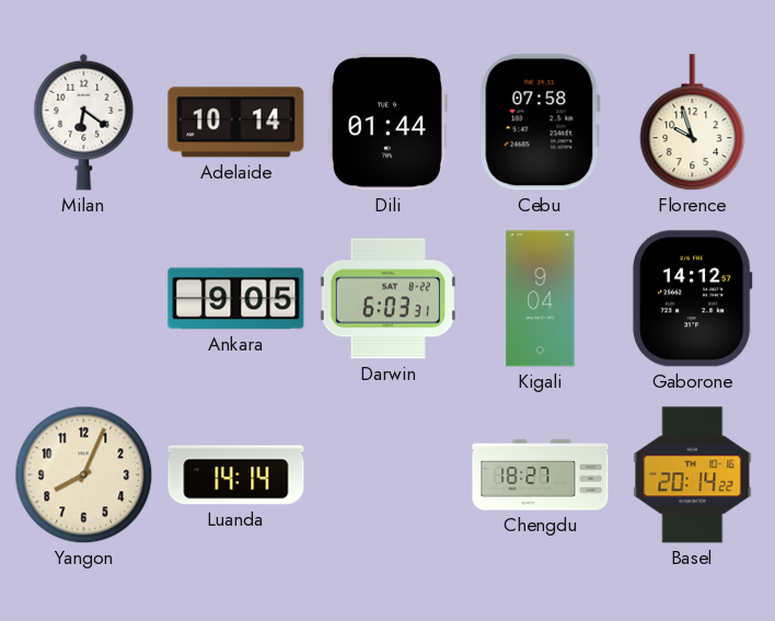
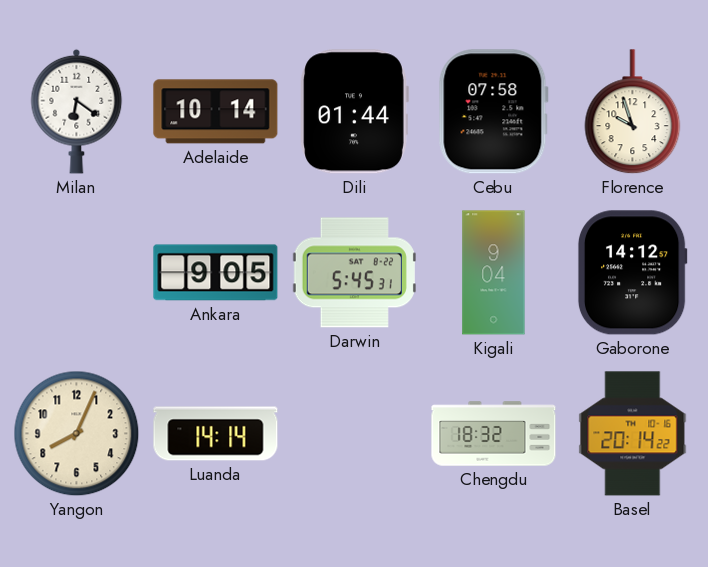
Darwin: 6:03 -> 5:45 (354, 273)
Chengdu: 18:27 -> 18:32 (494, 434)
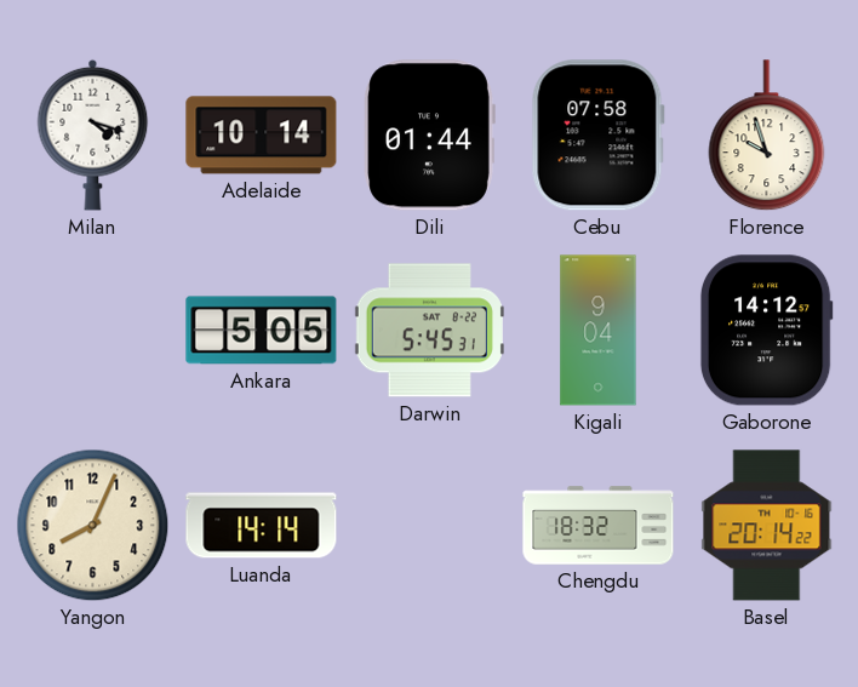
Milan: 6:21 -> 4:18 (93, 134)
Ankara: 9:05 -> 5:05 (262, 331)
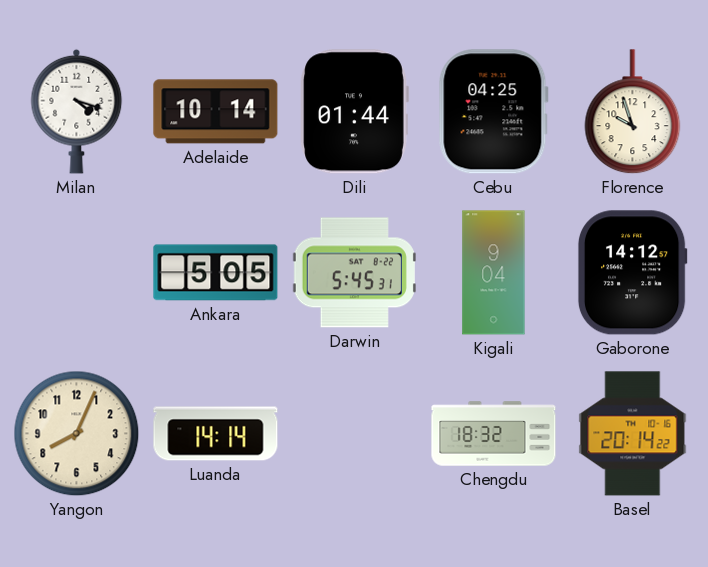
Cebu: 07:58 -> 04:25 (493, 112)
